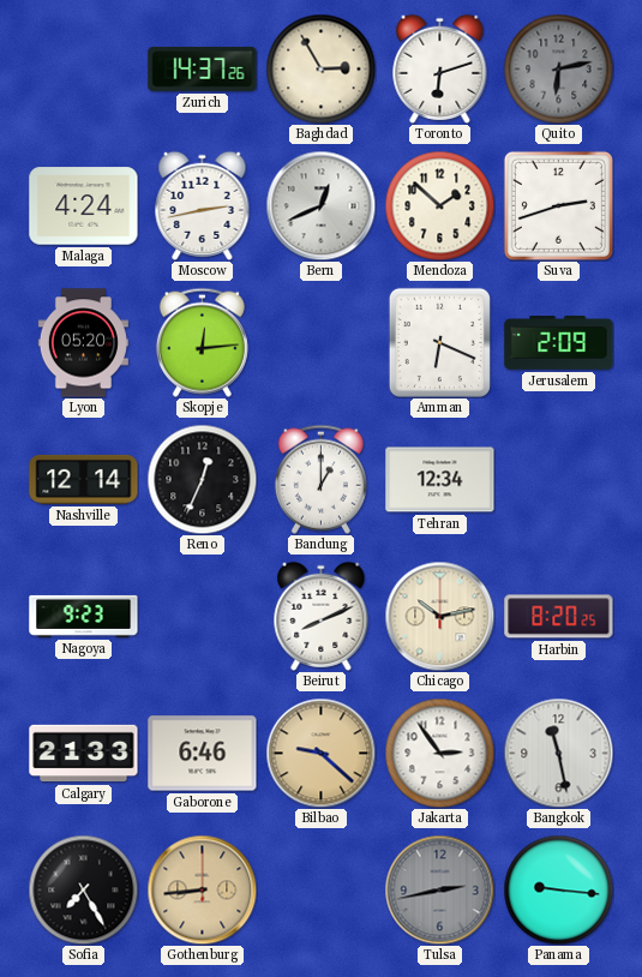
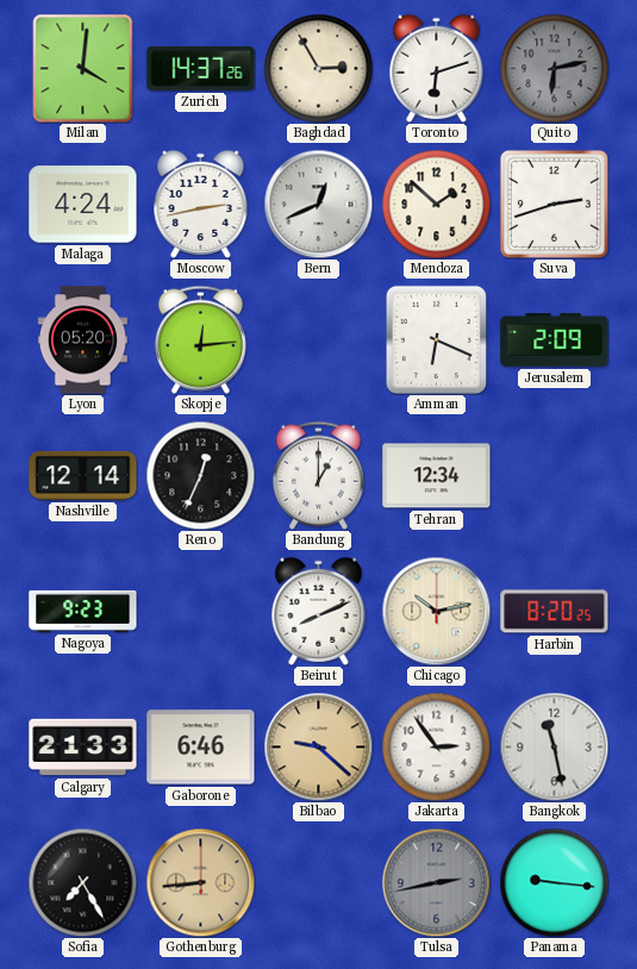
Milan: none -> 4:01 (83, 69)
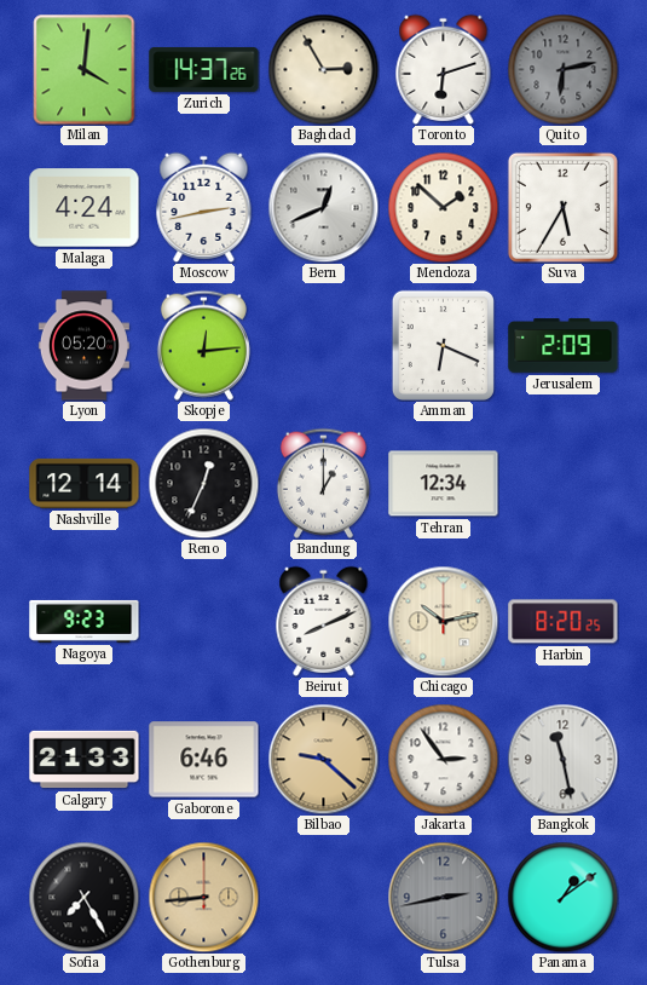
Suva: 2:42 -> 5:35 (562, 207)
Panama: 9:16 -> 1:09 (562, 897)
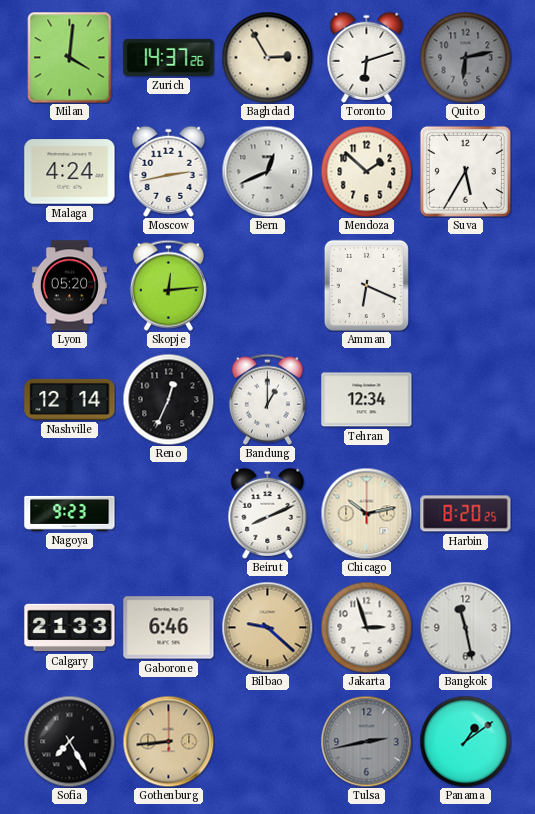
Jerusalem: 2:09 -> none (564, 346)
Jakarta: 2:54 -> 2:57 (366, 627)
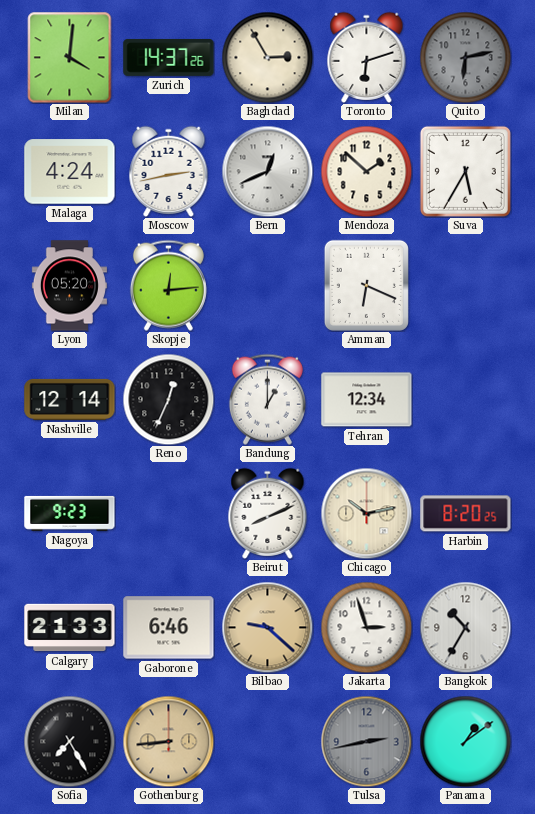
Bangkok: 11:28 -> 10:35 (465, 627)
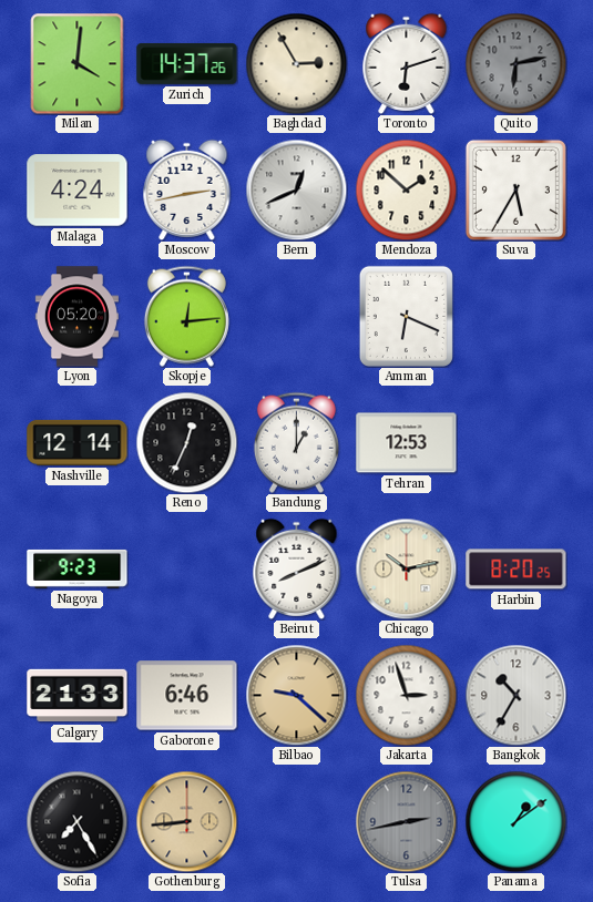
Tehran: 12:34 -> 12:53 (407, 443)
